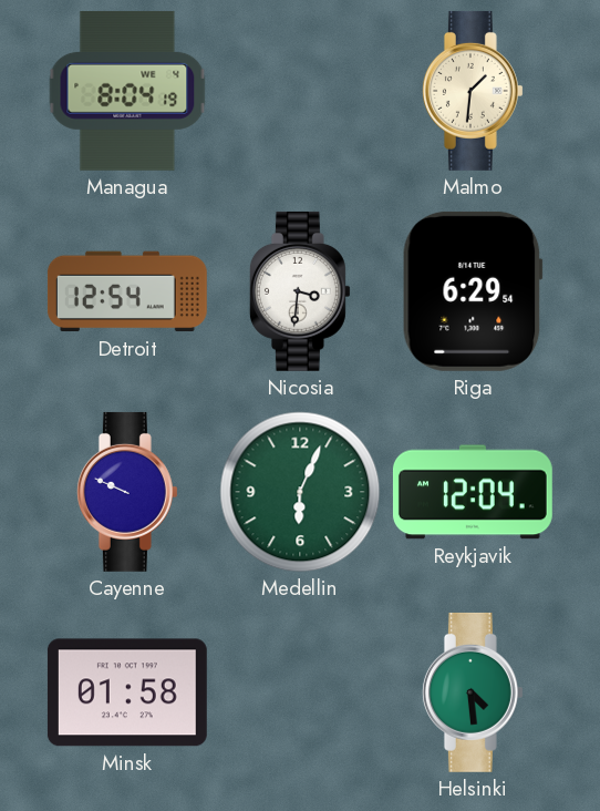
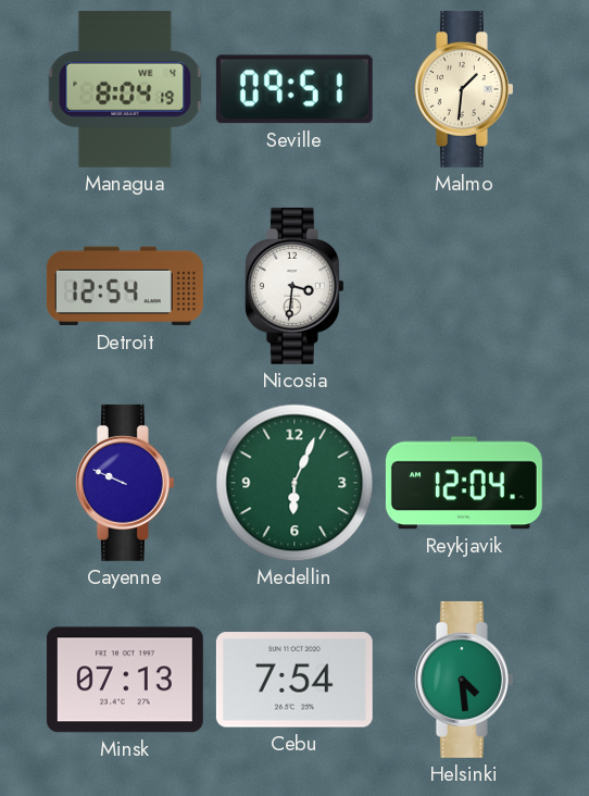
Seville: none -> 09:51 (294, 89)
Riga: 6:29 -> none (473, 291)
Minsk: 01:58 -> 07:13 (125, 680)
Cebu: none -> 7:54 (294, 680)
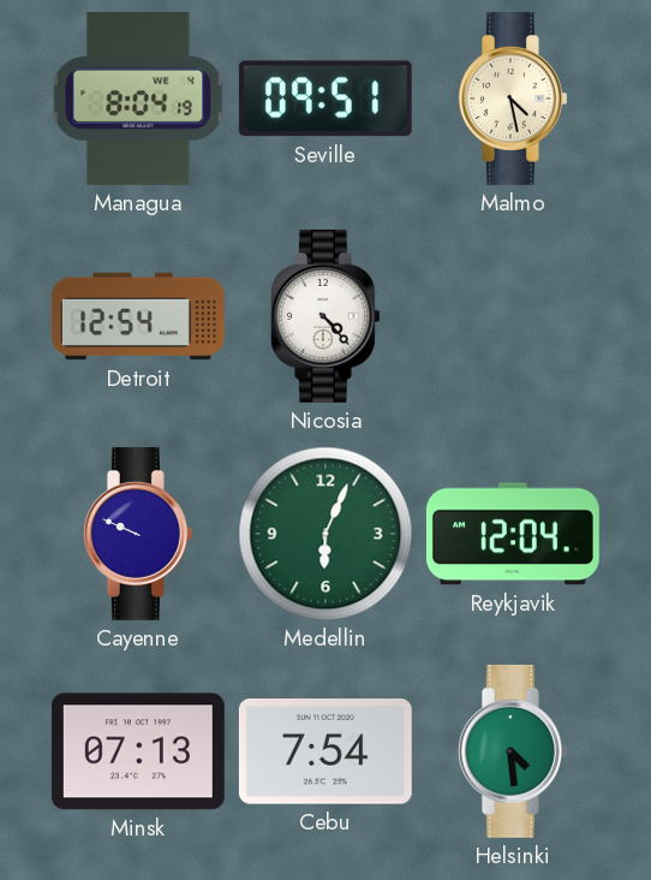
Malmo: 1:31 -> 4:28 (513, 99)
Nicosia: 3:31 -> 4:23 (325, 316)
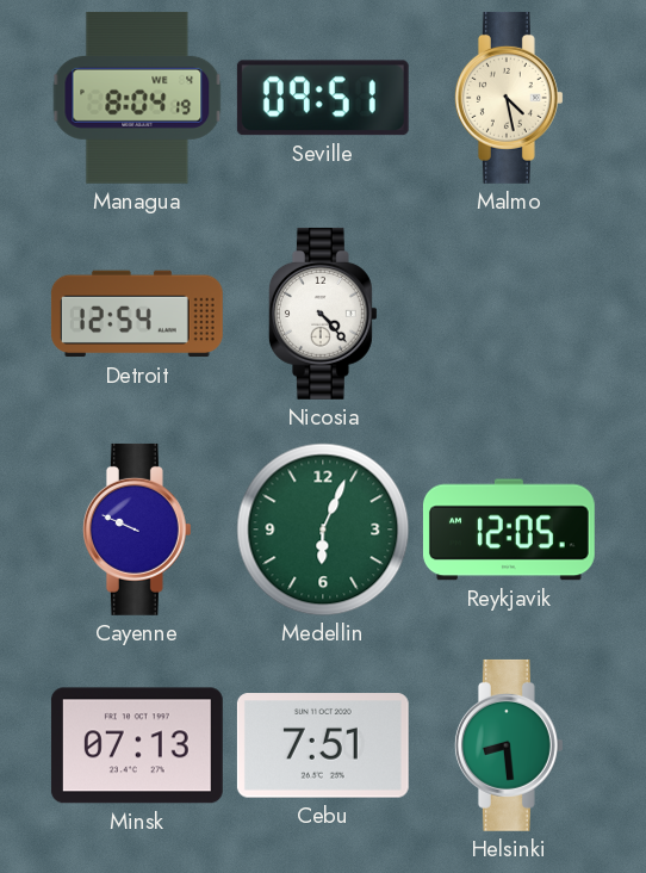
Reykjavik: 12:04 -> 12:05 (509, 530)
Cebu: 7:54 -> 7:51 (323, 745)
Helsinki: 4:29 -> 8:29 (509, 745)
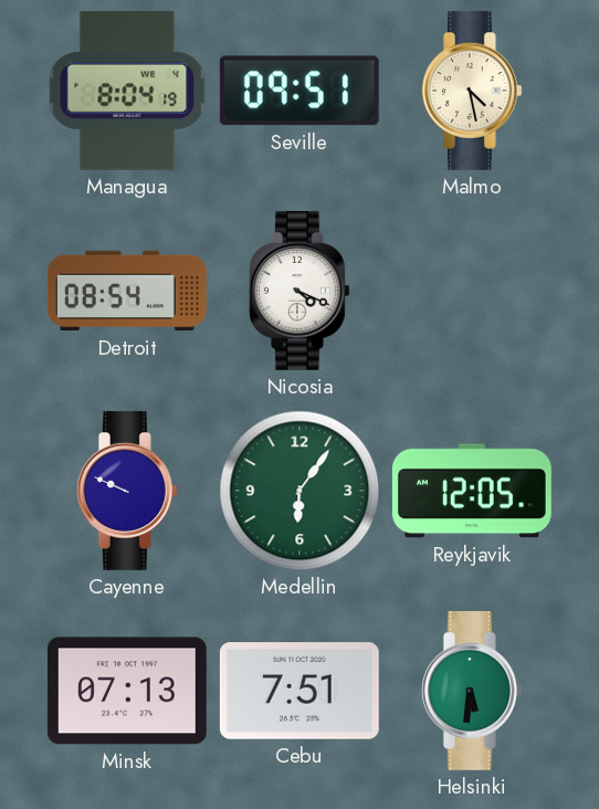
Detroit: 12:54 -> 08:54 (127, 291)
Nicosia: 4:23 -> 4:19 (299, 291)
Medellin: 6:04 -> 6:06 (299, 491)
Helsinki: 8:29 -> 5:31 (472, 691)
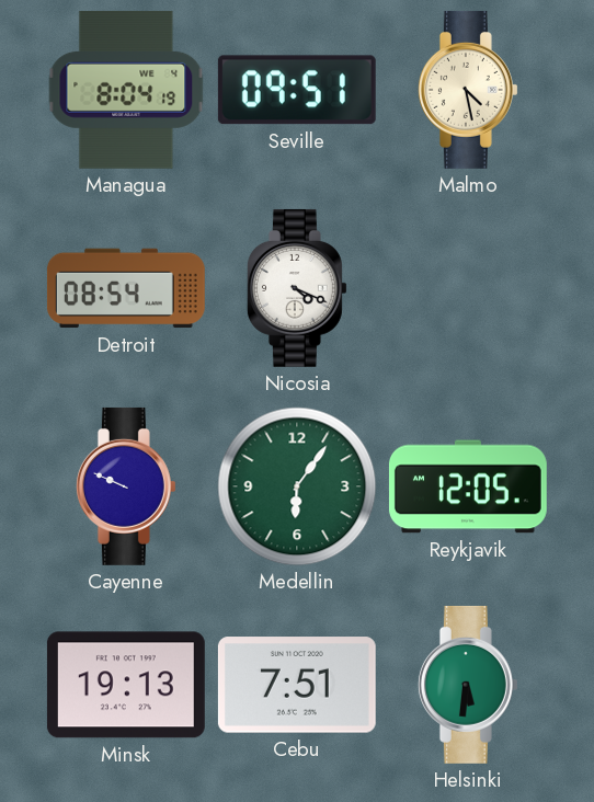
Minsk: 07:13 -> 19:13 (126, 685)
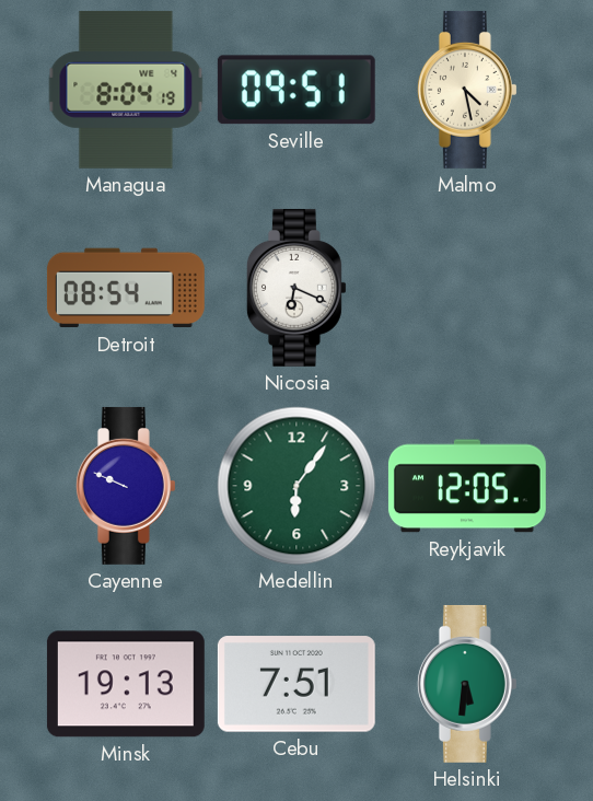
Nicosia: 4:19 -> 6:19 (296, 288)
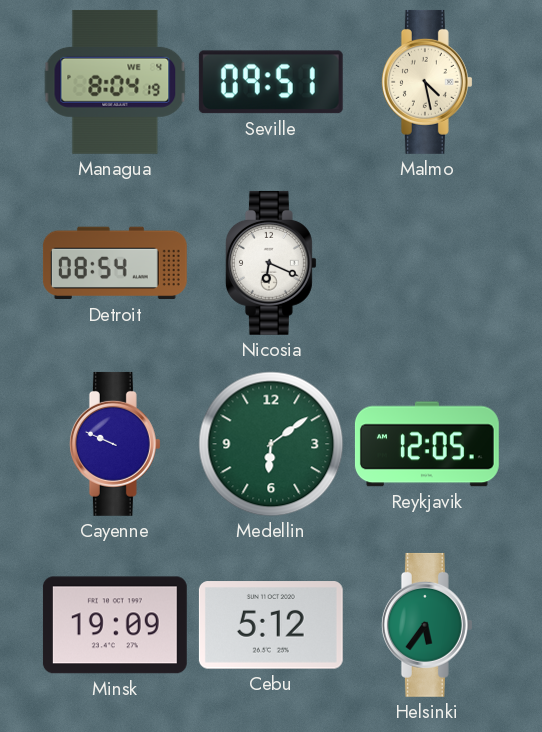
Medellin: 6:06 -> 6:09 (271, 444)
Minsk: 19:13 -> 19:09 (115, 625)
Cebu: 7:51 -> 5:12 (271, 625)
Helsinki: 5:31 -> 5:36 (427, 625)
